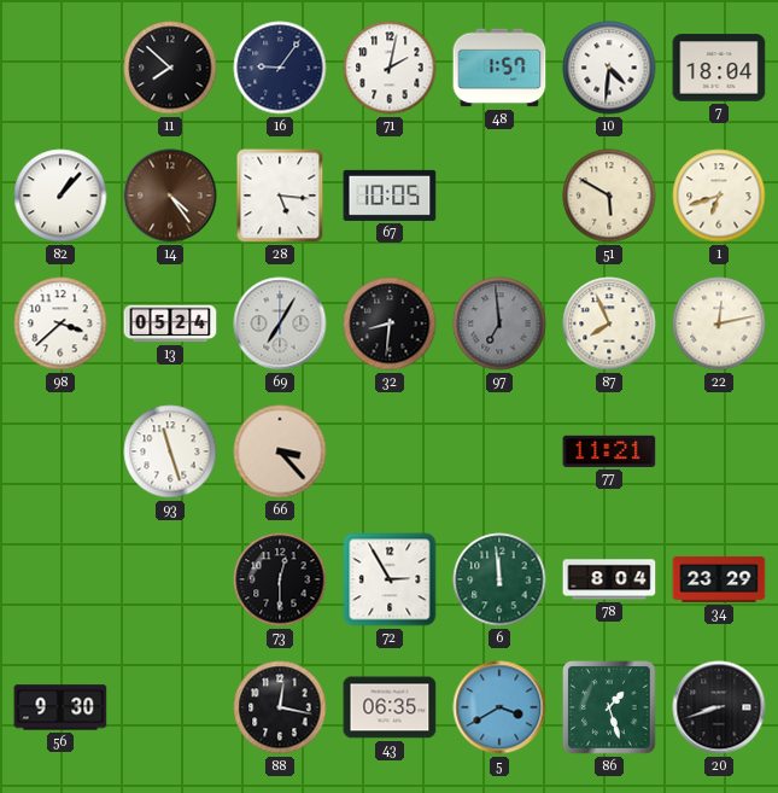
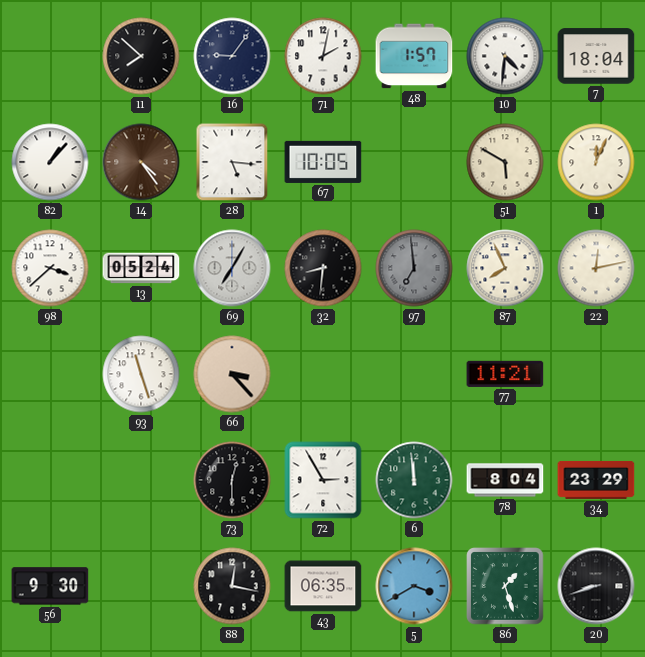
1: 6:42 -> 12:04 (596, 162)
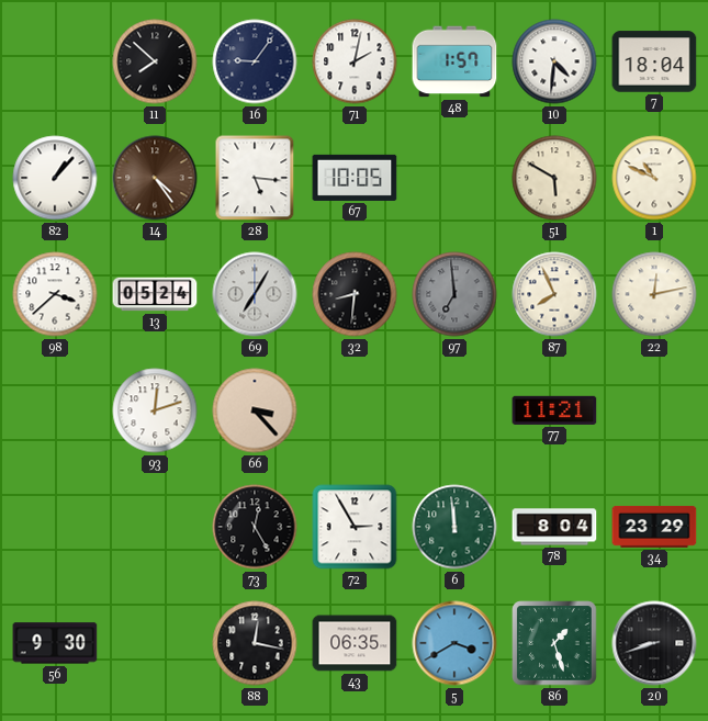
1: 12:04 -> 10:49 (654, 178)
93: 11:27 -> 12:12 (155, 410)
73: 12:30 -> 12:25 (255, 527)
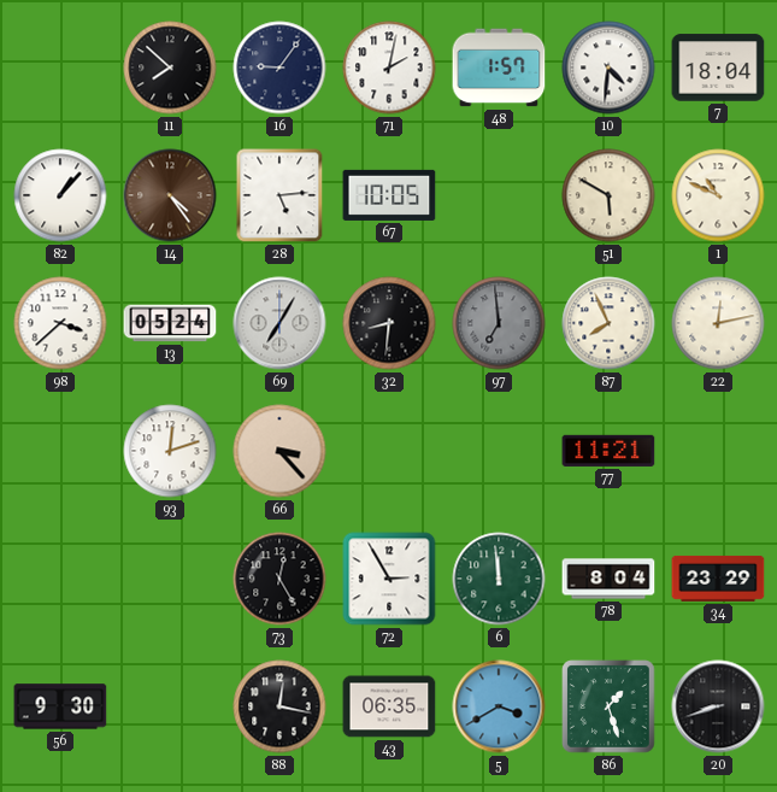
28: 5:16 -> 5:14 (279, 195)
